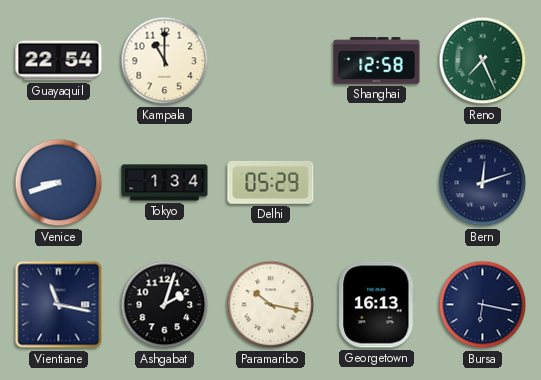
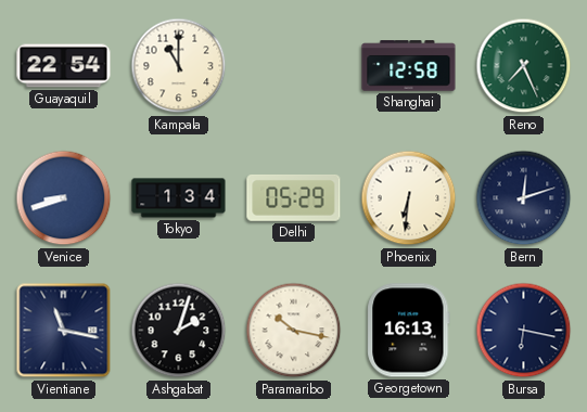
Phoenix: none -> 6:31 (409, 198)
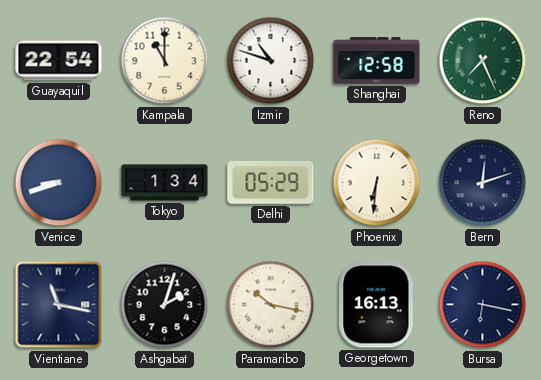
Izmir: none -> 10:48 (271, 61)
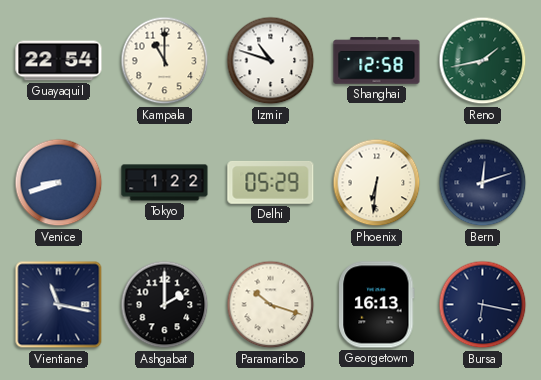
Reno: 7:26 -> 1:43 (483, 61)
Tokyo: 1:34 -> 1:22 (165, 183)
Ashgabat: 2:03 -> 2:00 (165, 305)
Paramaribo: 10:17 -> 10:18 (271, 305)
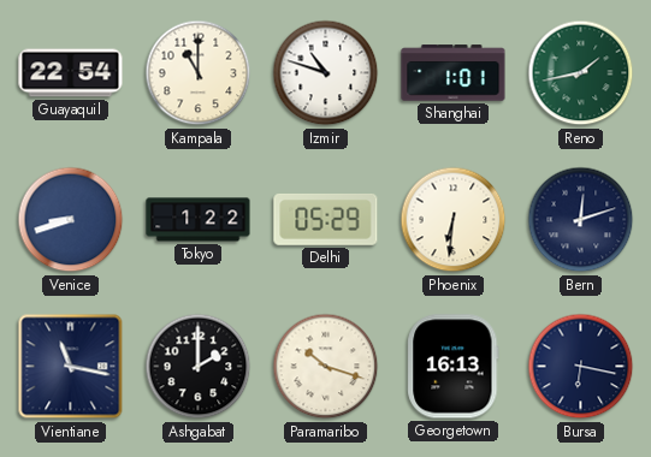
Shanghai: 12:58 -> 1:01 (454, 73)
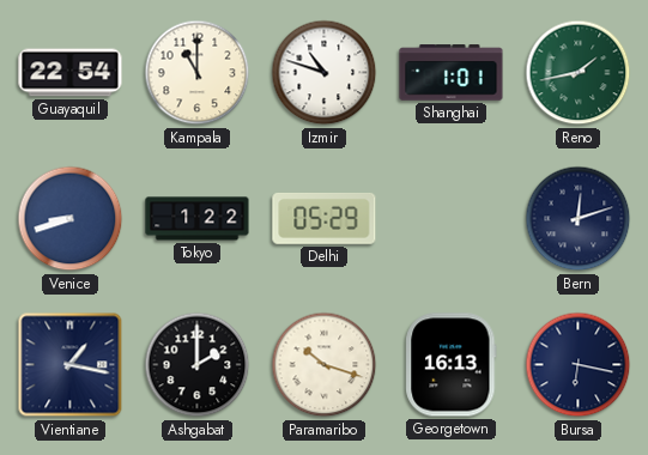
Phoenix: 6:31 -> none (454, 220)
Vientiane: 11:17 -> 1:17 (71, 365)
